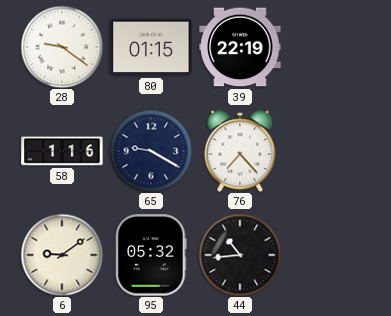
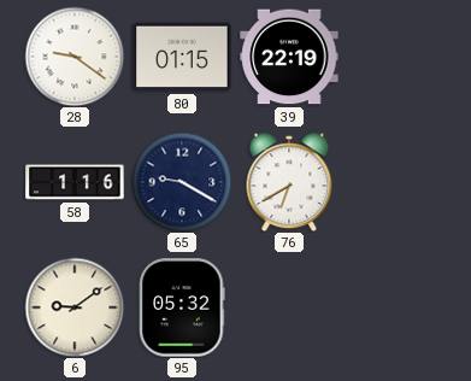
76: 7:23 -> 6:40 (289, 182)
44: 10:44 -> none (240, 255)
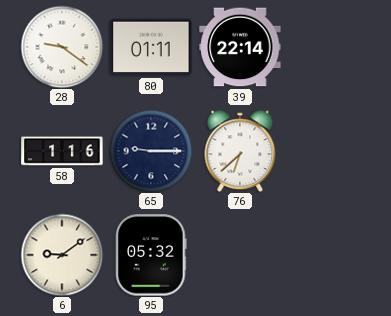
80: 01:15 -> 01:11 (151, 47)
39: 22:19 -> 22:14 (240, 47)
65: 9:20 -> 9:15 (151, 151)
76: 6:40 -> 6:38 (240, 151)
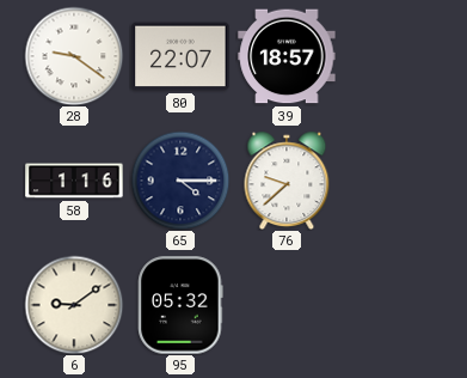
80: 01:11 -> 22:07 (180, 56)
39: 22:14 -> 18:57 (287, 56)
65: 9:15 -> 4:15 (180, 181)
76: 6:38 -> 9:38 (287, 181)
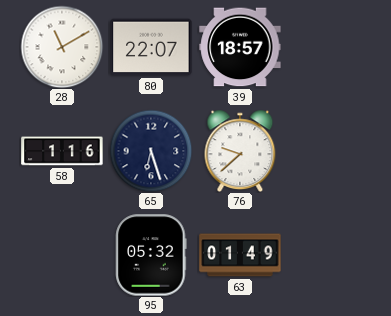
28: 9:21 -> 11:10 (62, 47)
65: 4:15 -> 6:27 (151, 151)
6: 9:09 -> none (74, 305)
63: none -> 01:49 (240, 255)
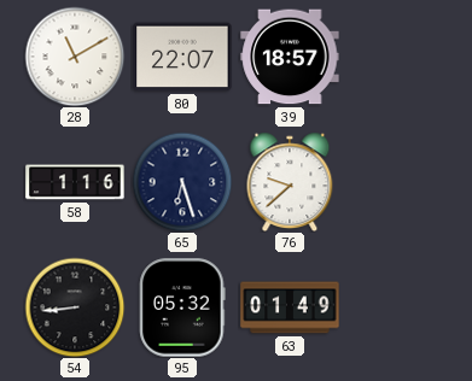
54: none -> 8:44 (75, 307)
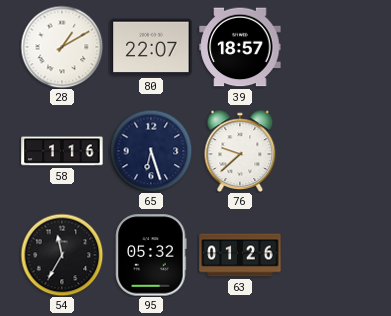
28: 11:10 -> 1:10 (62, 47)
54: 8:44 -> 11:35 (62, 255)
63: 01:49 -> 01:26 (240, 255)
